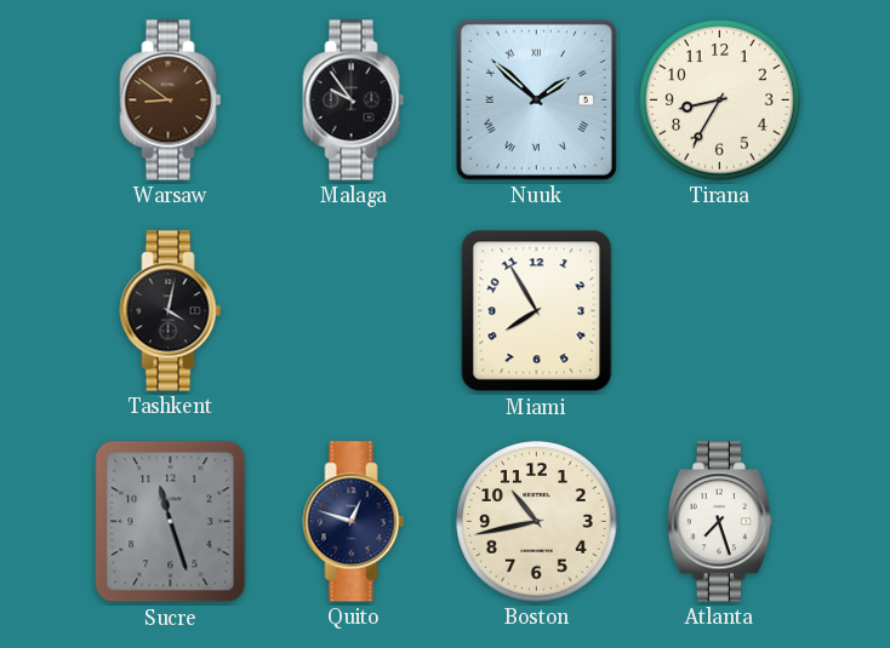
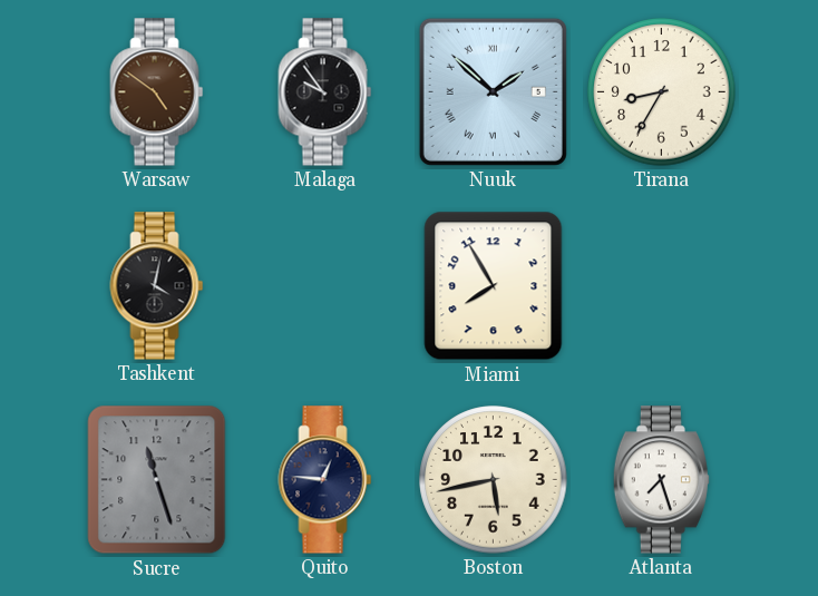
Warsaw: 8:51 -> 4:51 (157, 92)
Quito: 12:48 -> 12:46 (325, 480)
Boston: 10:43 -> 5:43 (494, 480)
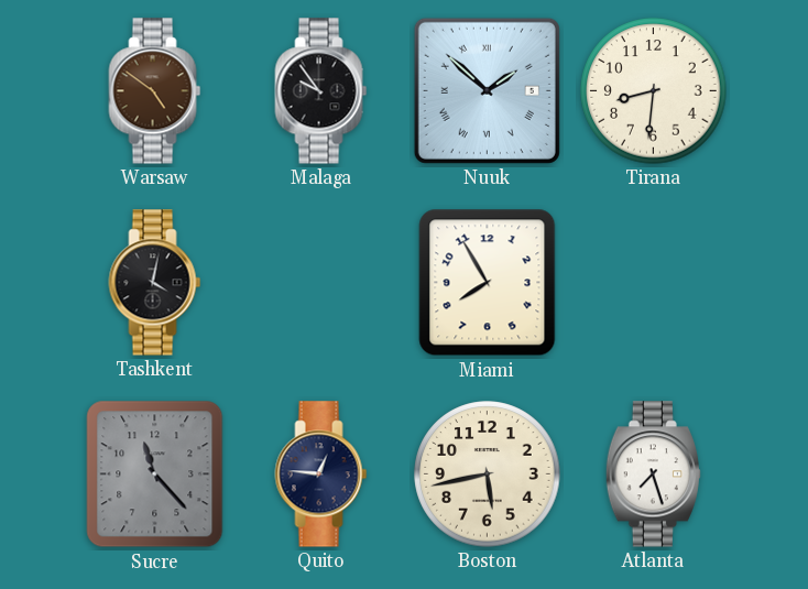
Tirana: 8:35 -> 8:31 (654, 91)
Sucre: 11:27 -> 11:23 (155, 475)
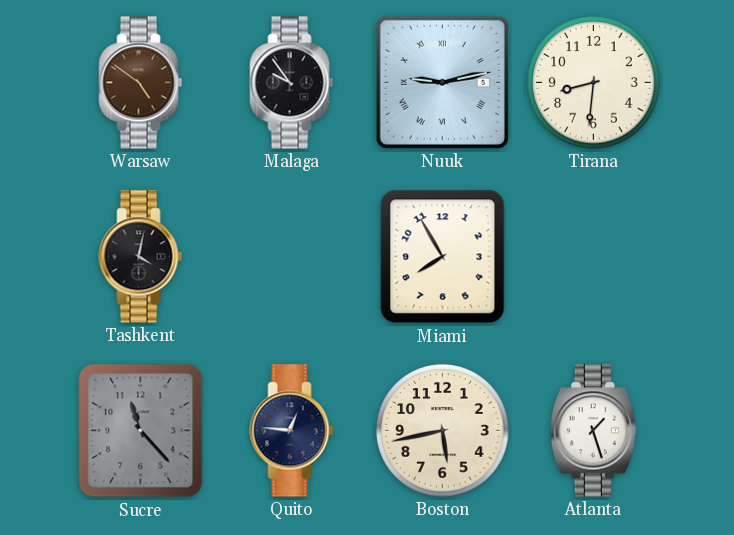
Nuuk: 1:52 -> 9:13 (442, 82)
Atlanta: 7:27 -> 1:27 (593, 431)
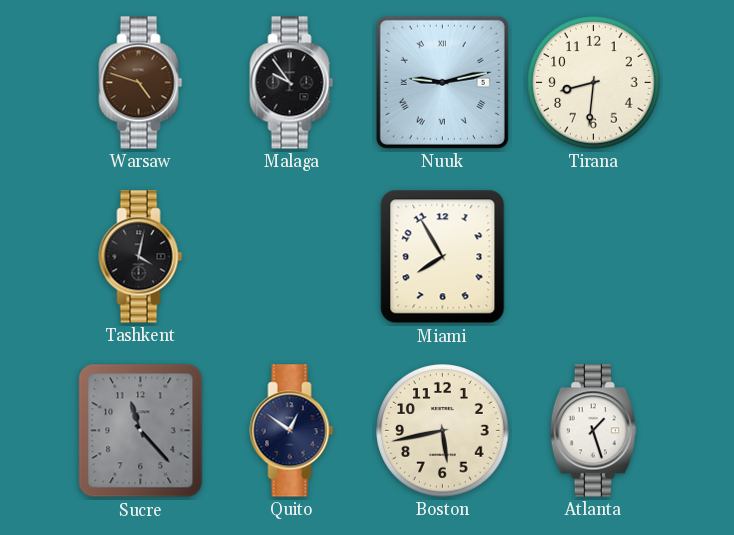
Warsaw: 4:51 -> 4:48 (141, 83)
Quito: 12:46 -> 12:51 (292, 431)
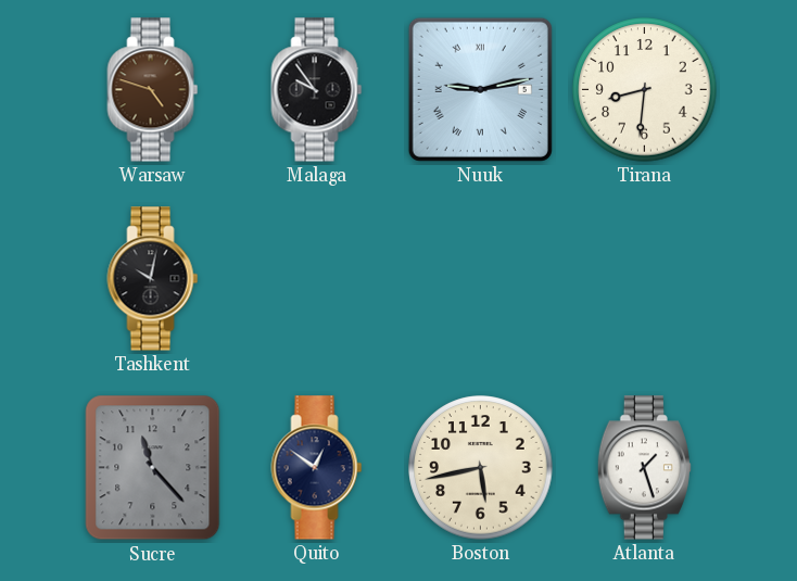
Tashkent: 4:02 -> 10:02 (153, 279)
Miami: 7:55 -> none (443, 257)
